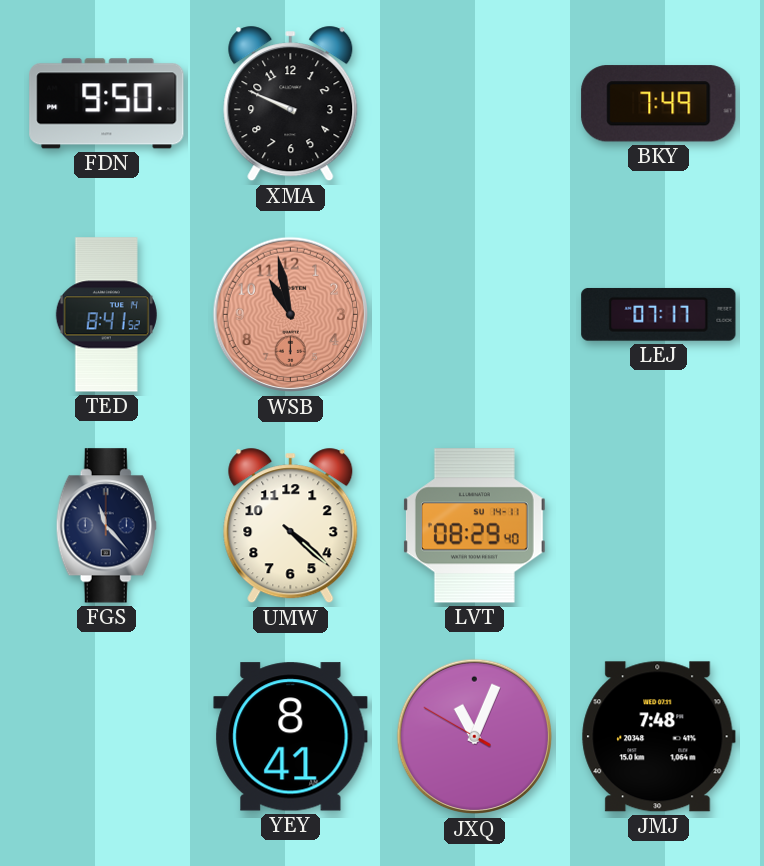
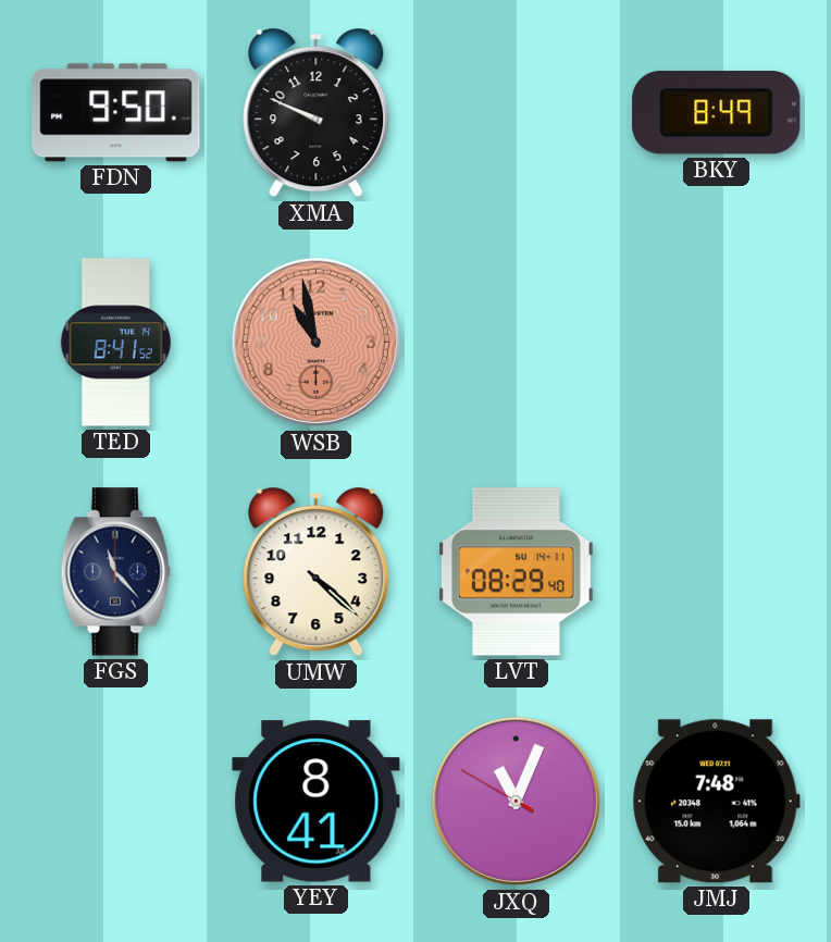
BKY: 7:49 -> 8:49 (717, 113)
LEJ: 07:17 -> none (659, 314)
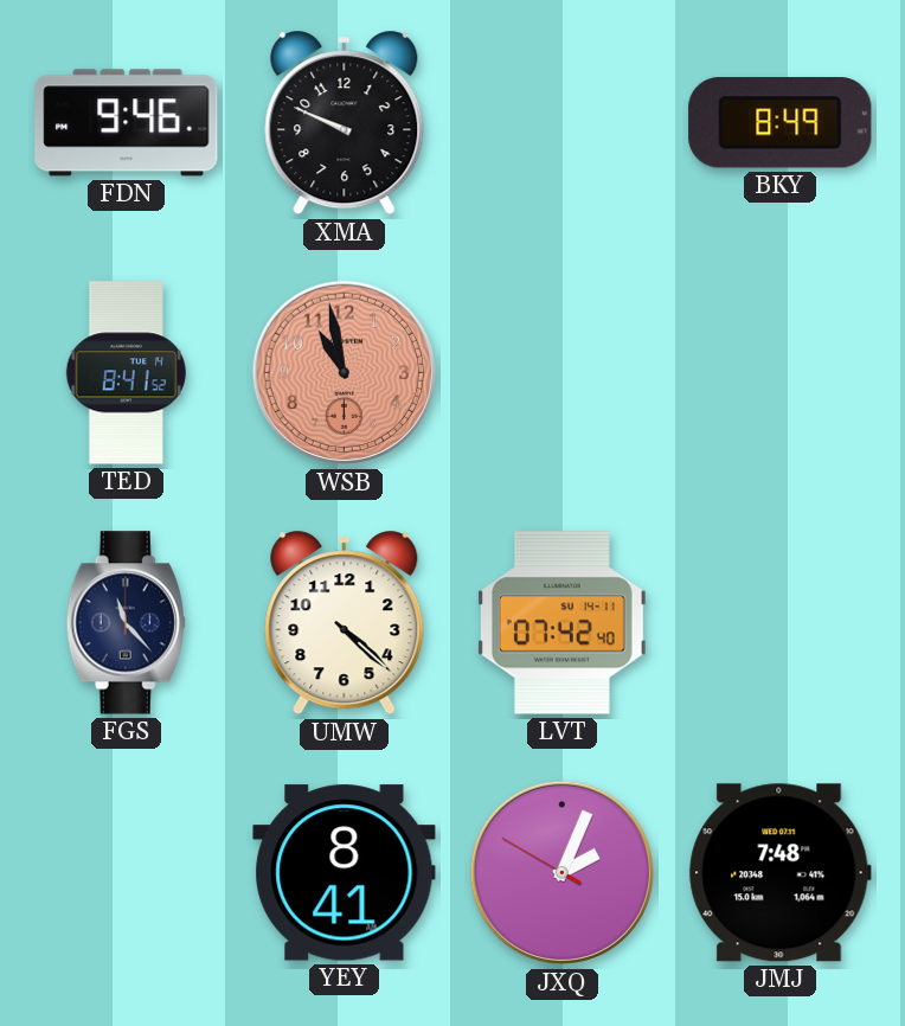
FDN: 9:50 -> 9:46 (127, 123)
LVT: 08:29 -> 07:42 (561, 623)
JXQ: 11:03 -> 2:03 (563, 873)
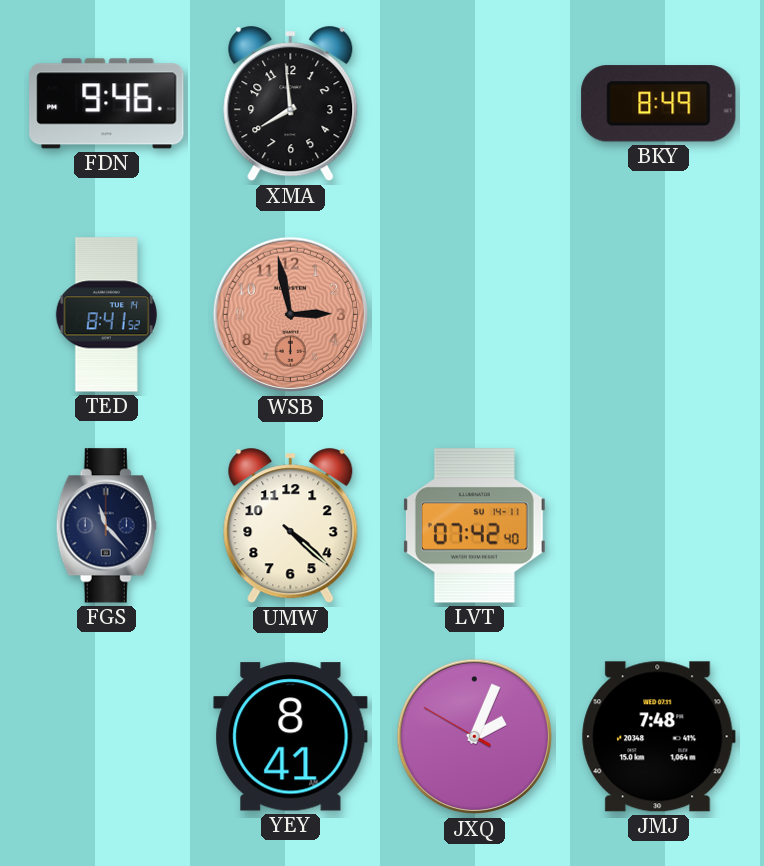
XMA: 9:49 -> 7:59 (291, 104)
WSB: 10:58 -> 2:58 (291, 315)
